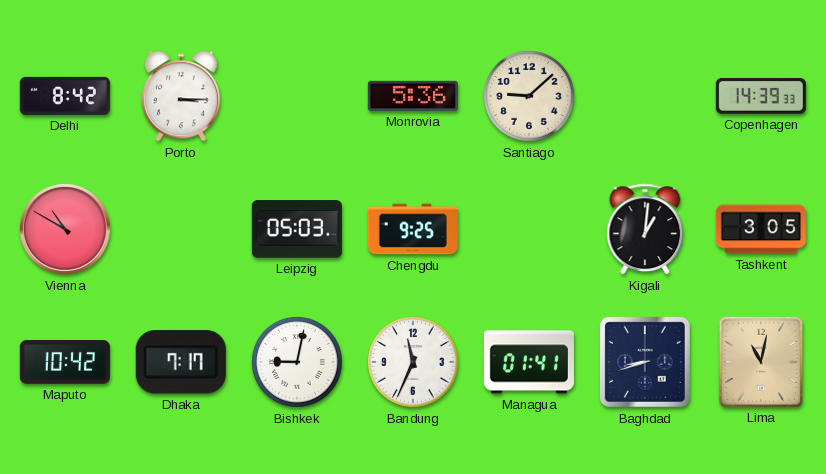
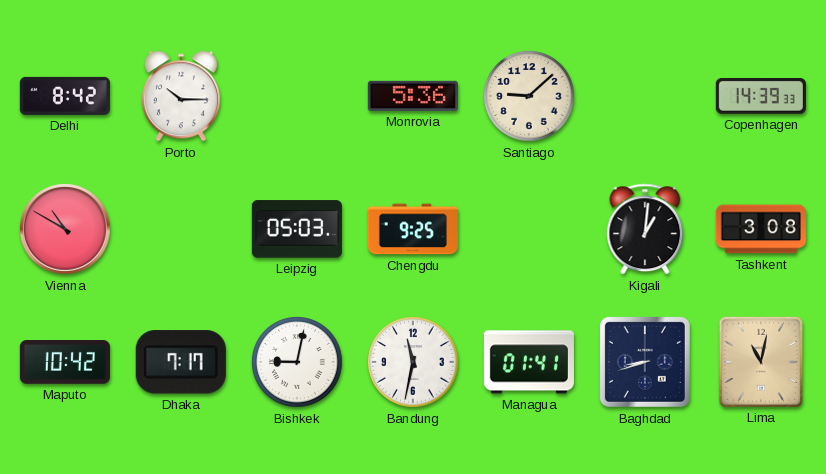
Porto: 3:15 -> 10:15 (181, 96)
Tashkent: 3:05 -> 3:08 (761, 229)
Bandung: 11:34 -> 11:32 (413, 362)
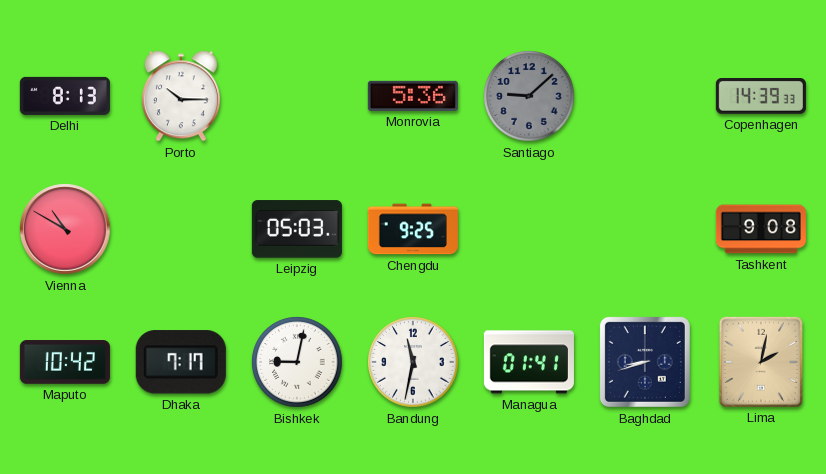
Delhi: 8:42 -> 8:13 (65, 96)
Santiago dial: cream -> grey (529, 96)
Kigali: 1:01 -> none (645, 229)
Tashkent: 3:08 -> 9:08 (761, 229)
Lima: 11:02 -> 2:02 (761, 362)
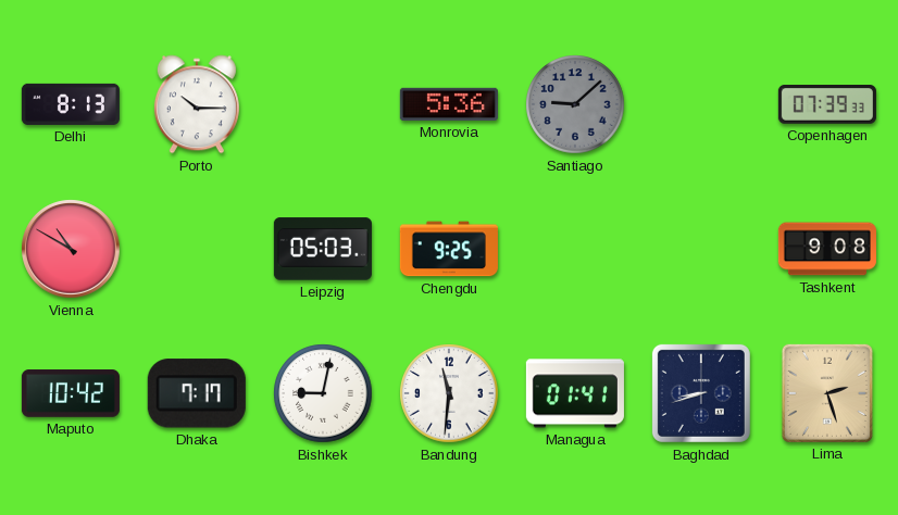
Copenhagen: 14:39 -> 07:39 (827, 105)
Bandung: 11:32 -> 11:31 (449, 393)
Lima: 2:02 -> 2:27 (827, 393)
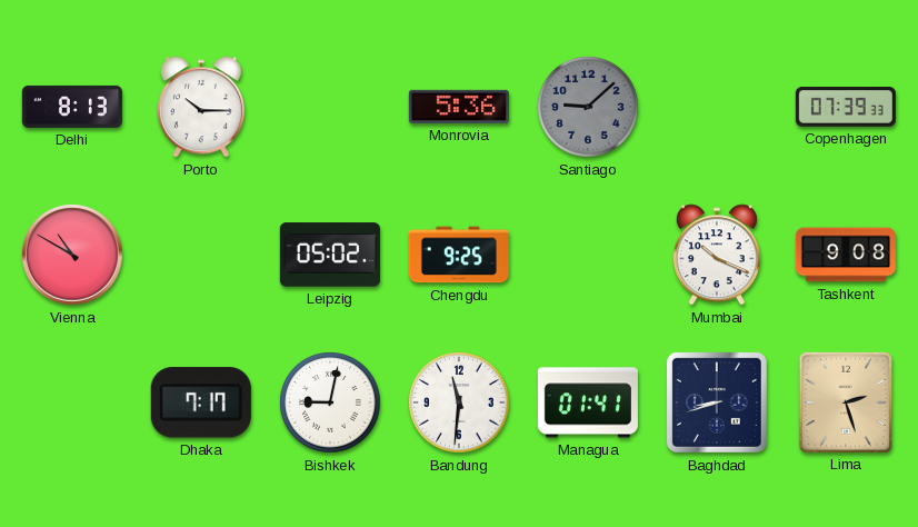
Leipzig: 05:03 -> 05:02 (330, 255)
Mumbai: none -> 10:19 (717, 255)
Maputo: 10:42 -> none (71, 393)
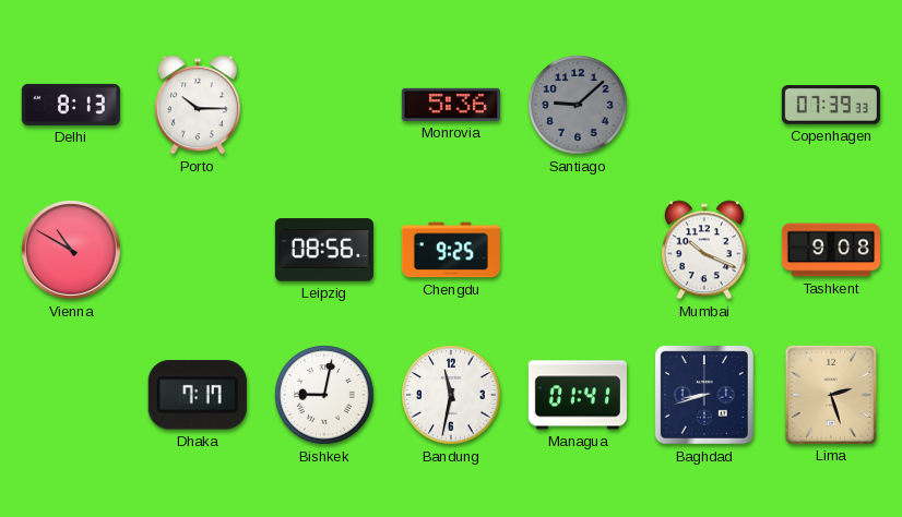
Leipzig: 05:02 -> 08:56 (324, 250)
Bandung: 11:31 -> 11:32 (451, 395)
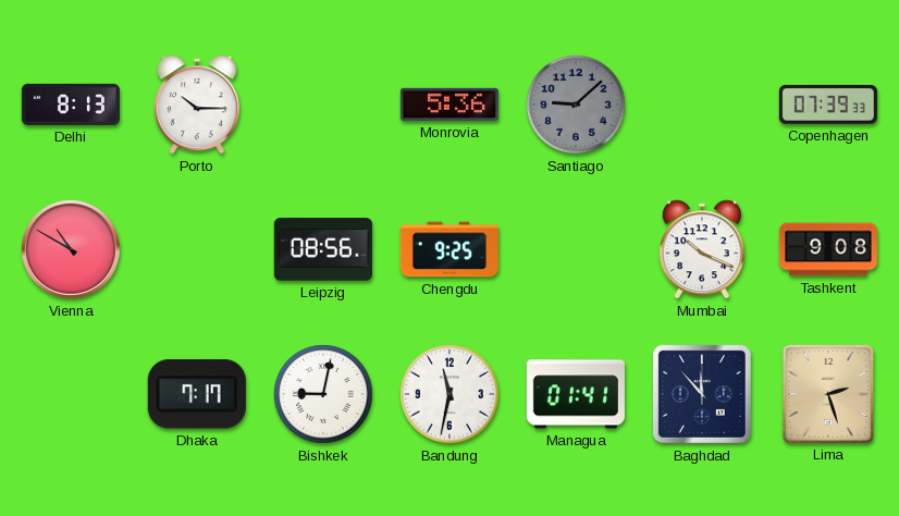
Baghdad: 8:42 -> 11:53 (702, 394)
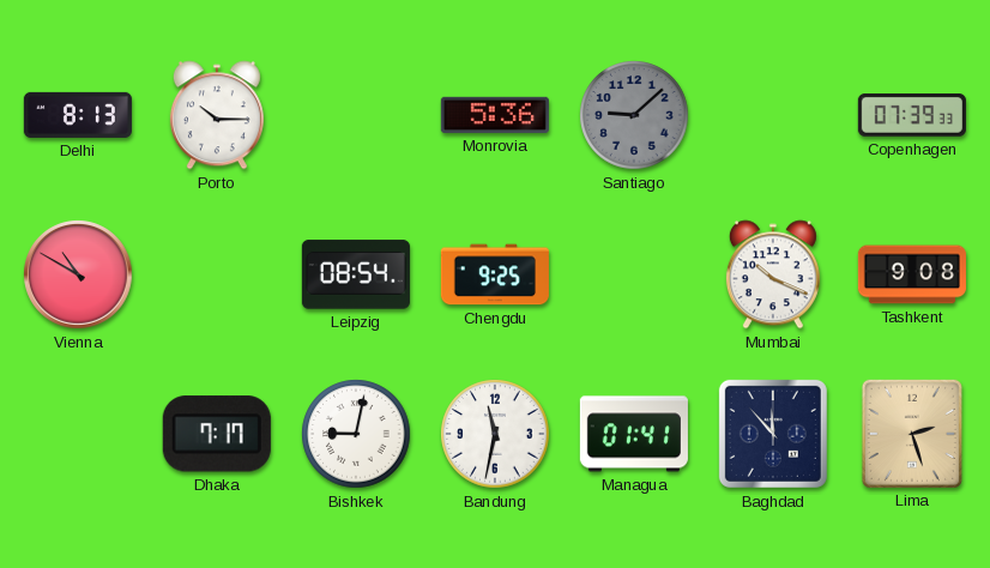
Leipzig: 08:56 -> 08:54 (356, 274)
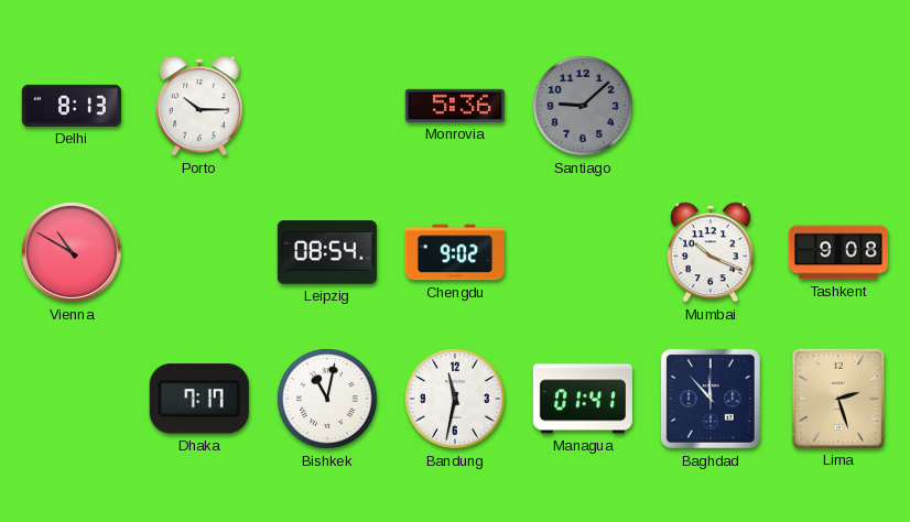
Copenhagen: 07:39 -> none (912, 116)
Chengdu: 9:25 -> 9:02 (455, 252)
Bishkek: 9:02 -> 11:02 (327, 399)
